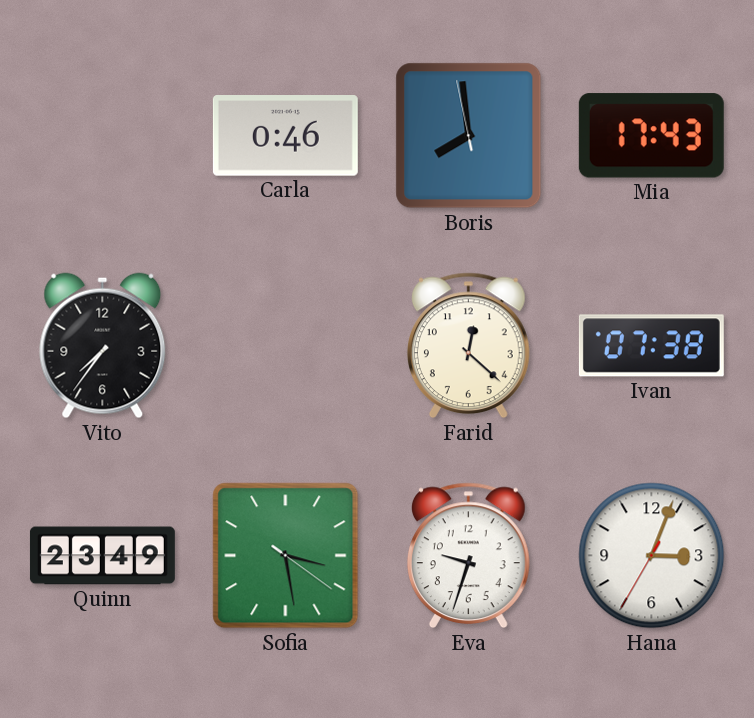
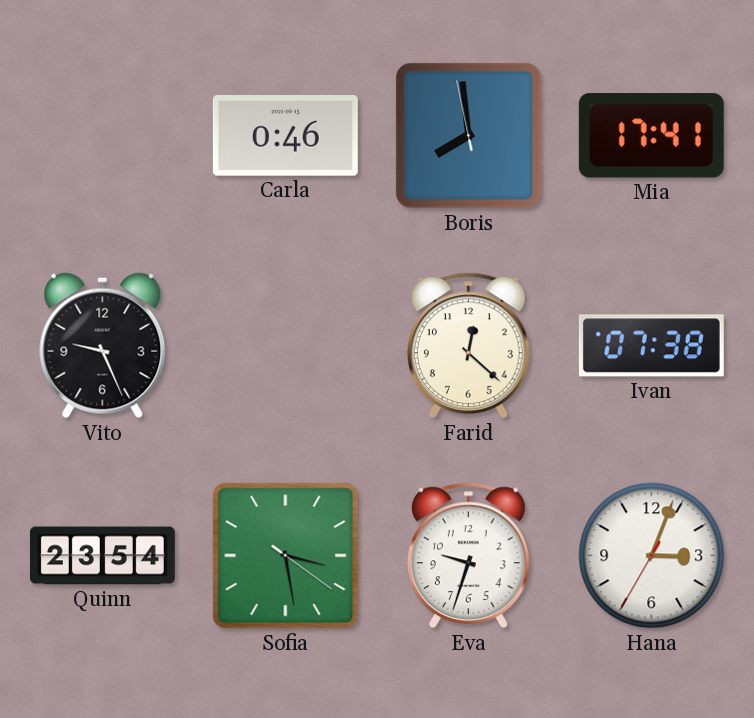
Mia: 17:43 -> 17:41 (651, 136)
Vito: 7:36 -> 9:26 (103, 346)
Quinn: 23:49 -> 23:54 (102, 556)
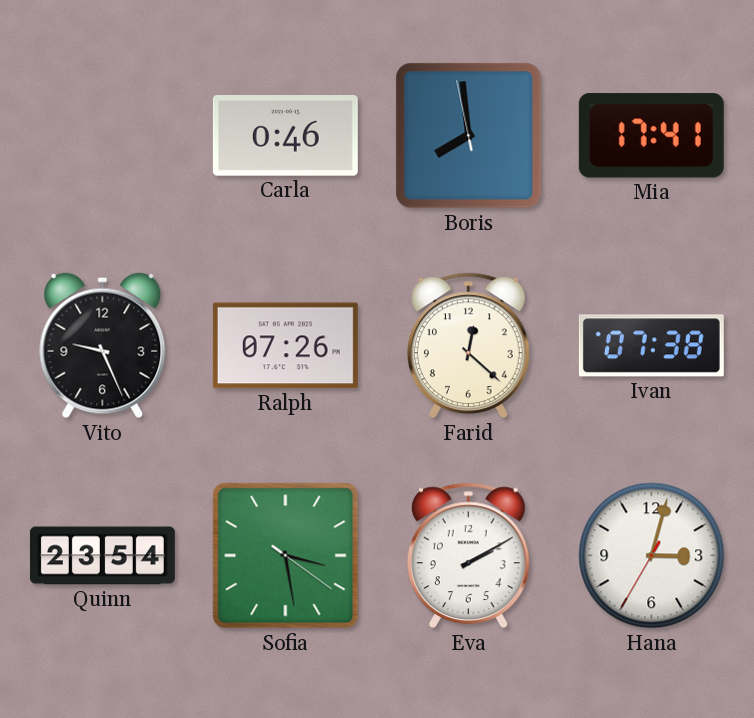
Ralph: none -> 07:26 (285, 346)
Eva: 9:33 -> 2:10 (468, 556)
Hana: 3:03 -> 3:02 (652, 556)
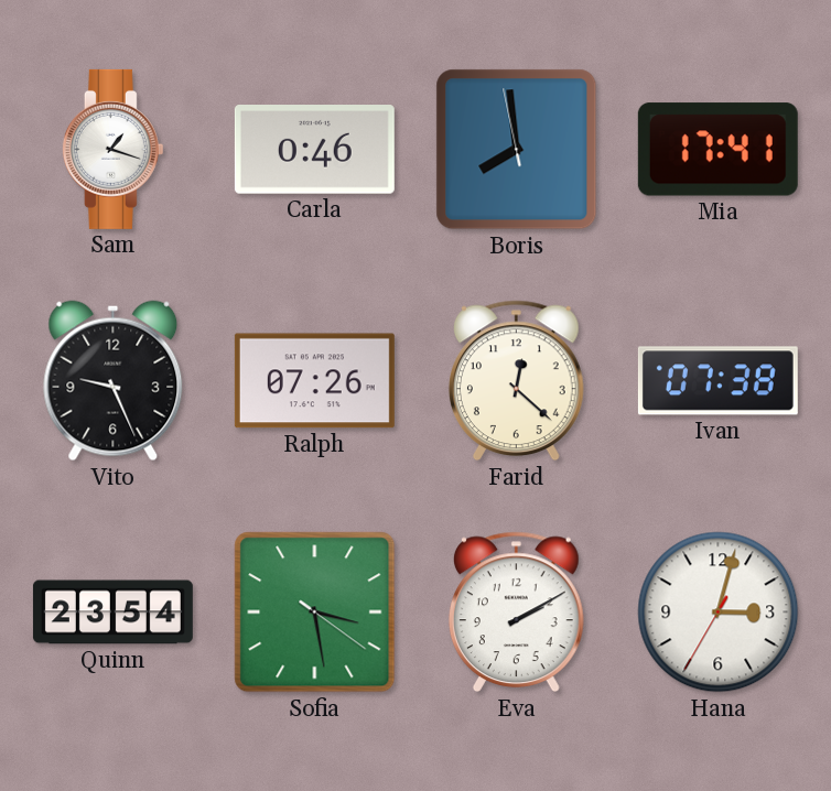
Sam: none -> 1:18 (112, 149)
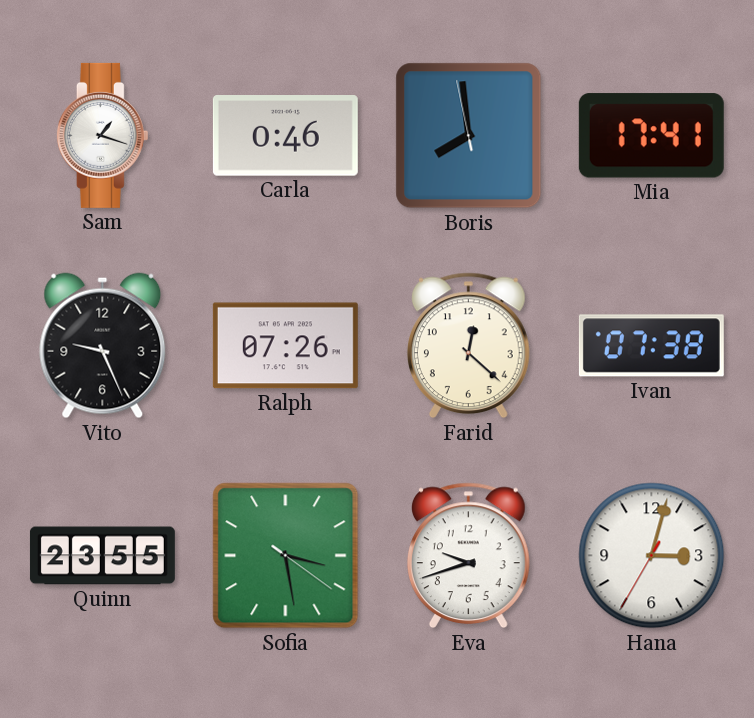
Quinn: 23:54 -> 23:55 (102, 556)
Eva: 2:10 -> 9:42 (468, 556)
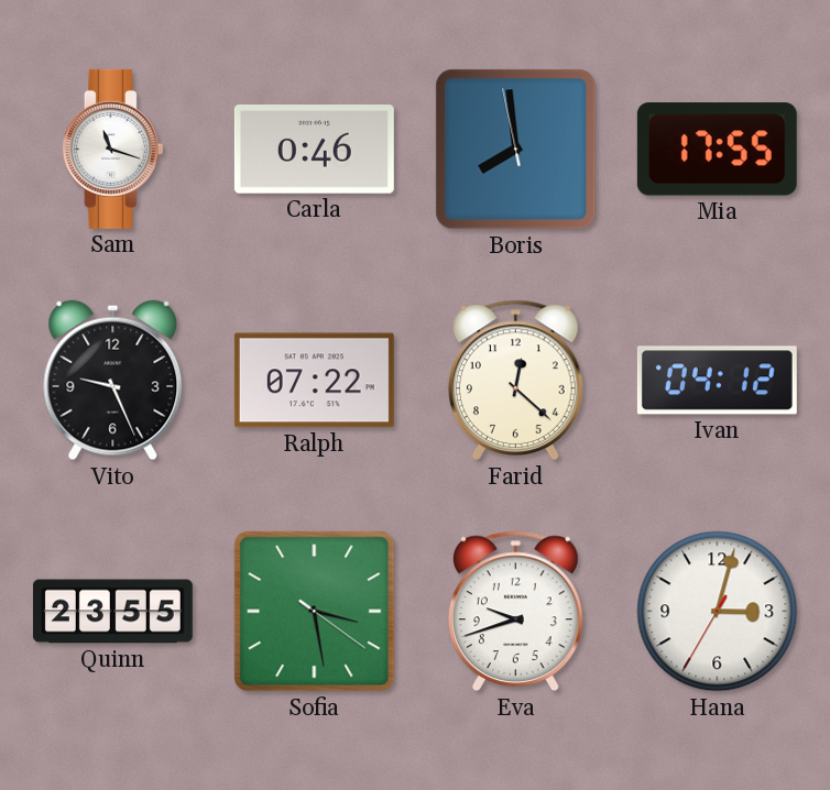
Sam: 1:18 -> 11:18 (112, 149)
Mia: 17:41 -> 17:55 (717, 150)
Ralph: 07:26 -> 07:22 (314, 381)
Ivan: 07:38 -> 04:12 (717, 381)
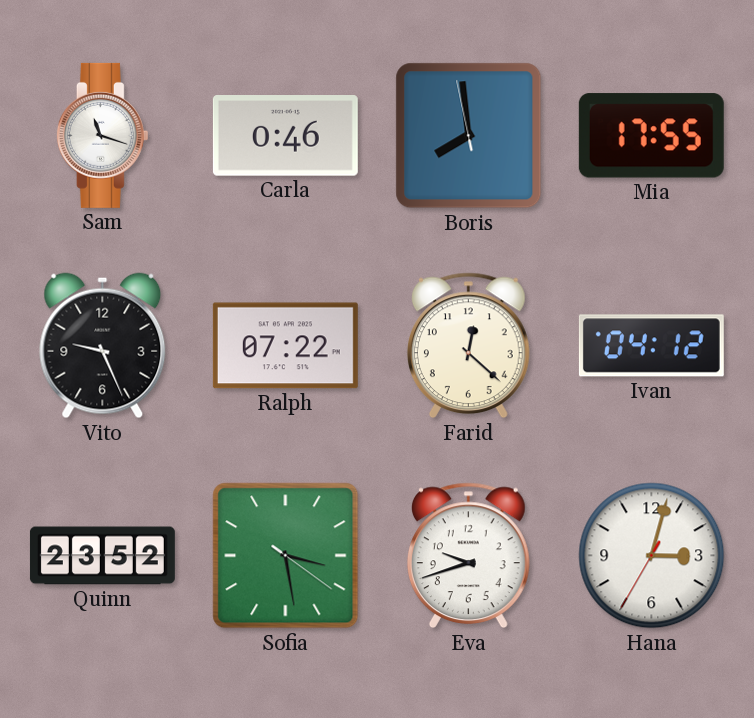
Quinn: 23:55 -> 23:52 (102, 556)
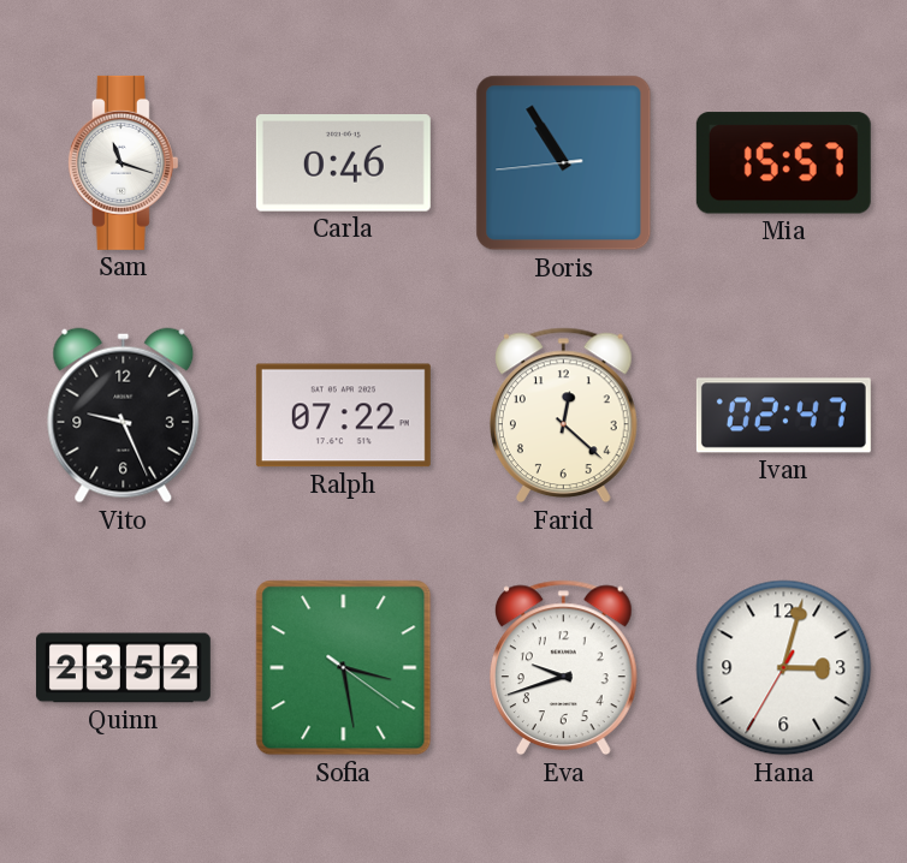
Boris: 7:58 -> 10:54 (564, 163)
Mia: 17:55 -> 15:57 (783, 163)
Ivan: 04:12 -> 02:47 (783, 416)
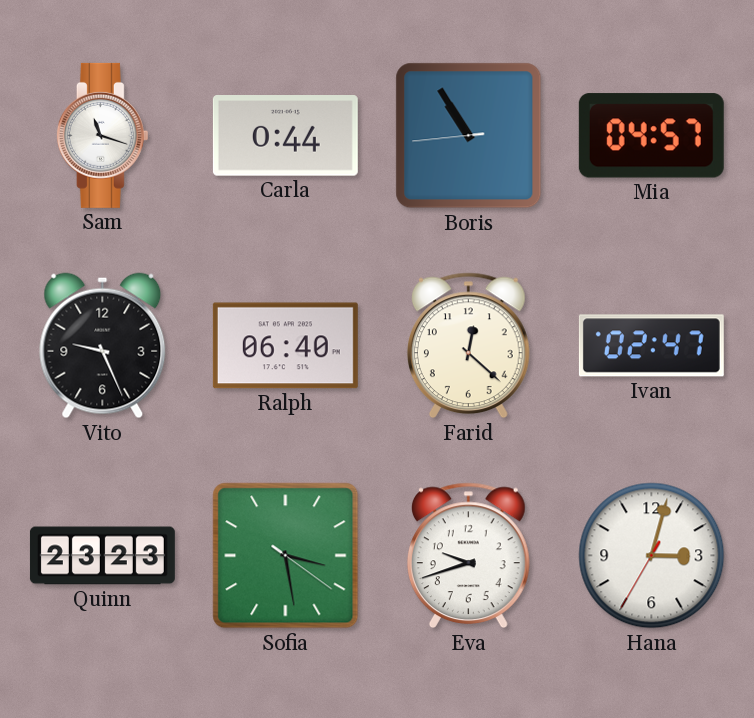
Carla: 0:46 -> 0:44 (285, 136)
Mia: 15:57 -> 04:57 (651, 136)
Ralph: 07:22 -> 06:40 (285, 346)
Quinn: 23:52 -> 23:23 (102, 556)
